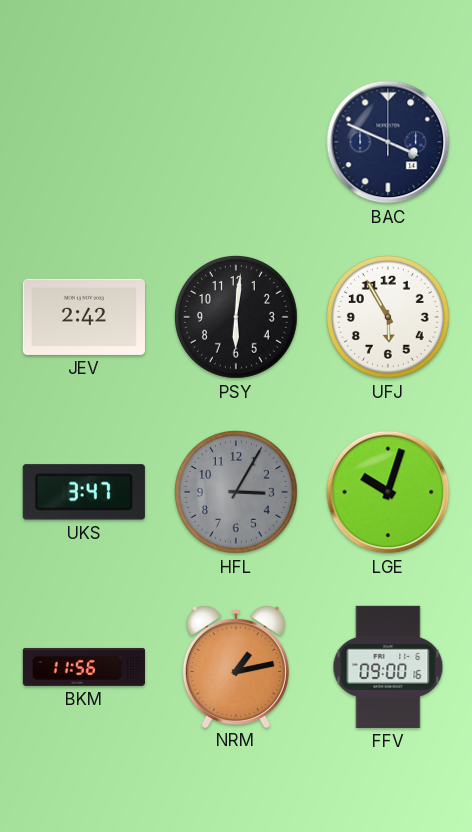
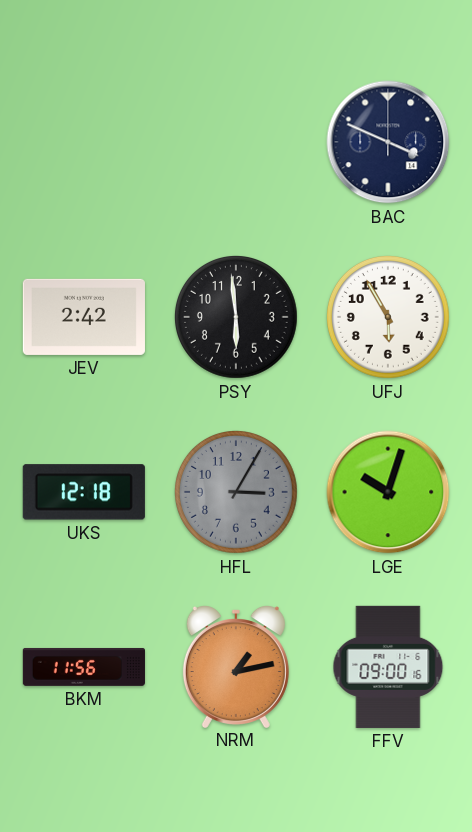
PSY: 6:01 -> 5:59 (237, 318)
UKS: 3:47 -> 12:18 (84, 492)
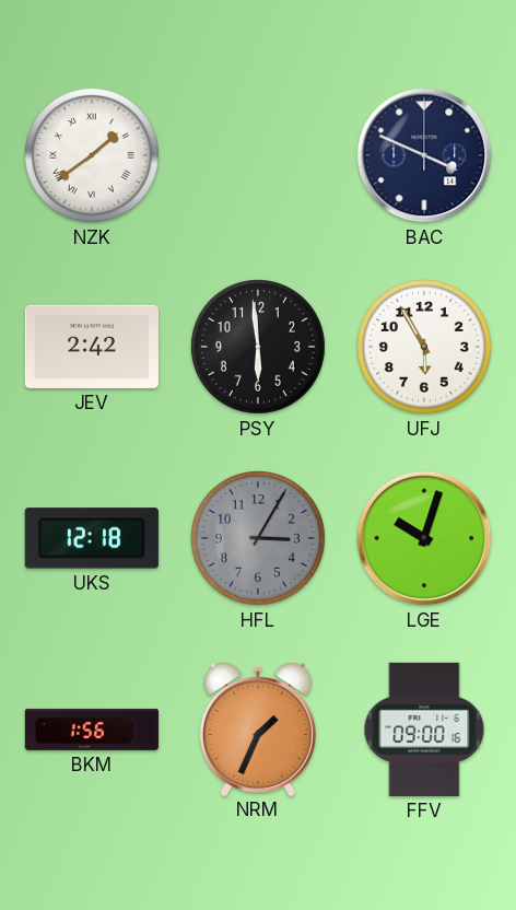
NZK: none -> 1:39 (93, 156)
BKM: 11:56 -> 1:56 (92, 730)
NRM: 1:13 -> 1:34 (258, 730)
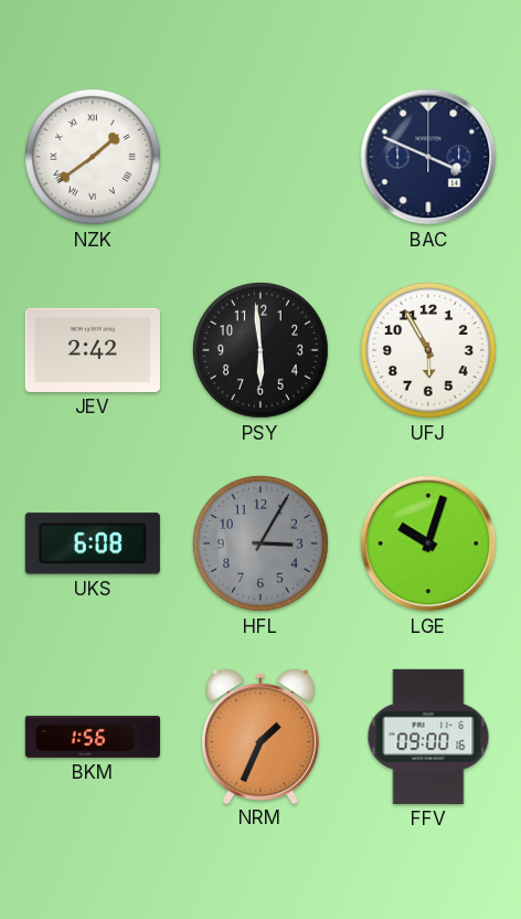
UKS: 12:18 -> 6:08 (93, 543)
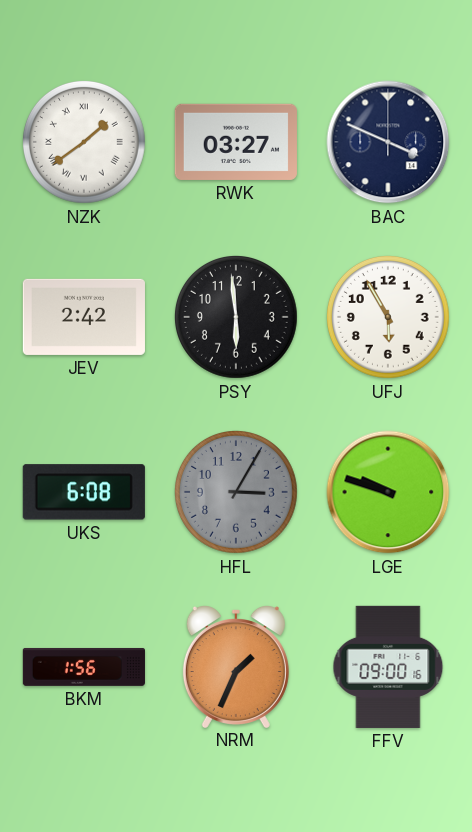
RWK: none -> 03:27 (236, 142)
LGE: 10:03 -> 9:48 (388, 492)
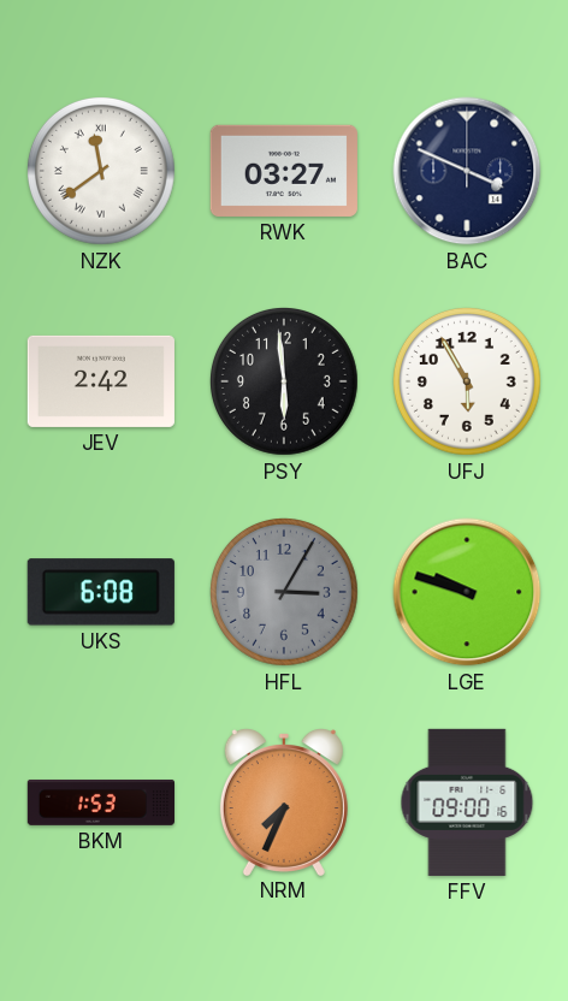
NZK: 1:39 -> 11:39 (102, 172)
BKM: 1:56 -> 1:53 (101, 802)
NRM: 1:34 -> 7:34 (284, 802)
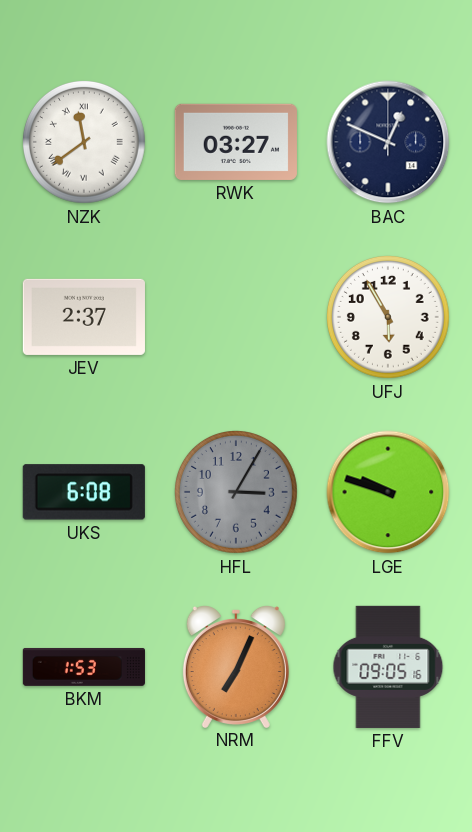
BAC: 3:49 -> 12:49 (388, 142)
JEV: 2:42 -> 2:37 (84, 317)
PSY: 5:59 -> none (285, 383)
NRM: 7:34 -> 7:04 (236, 667)
FFV: 09:00 -> 09:05 (388, 667)
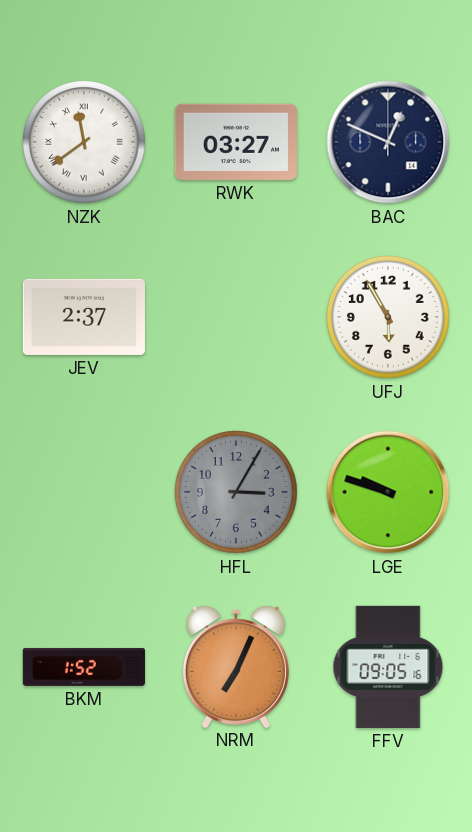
UKS: 6:08 -> none (84, 492)
BKM: 1:53 -> 1:52 (84, 667)
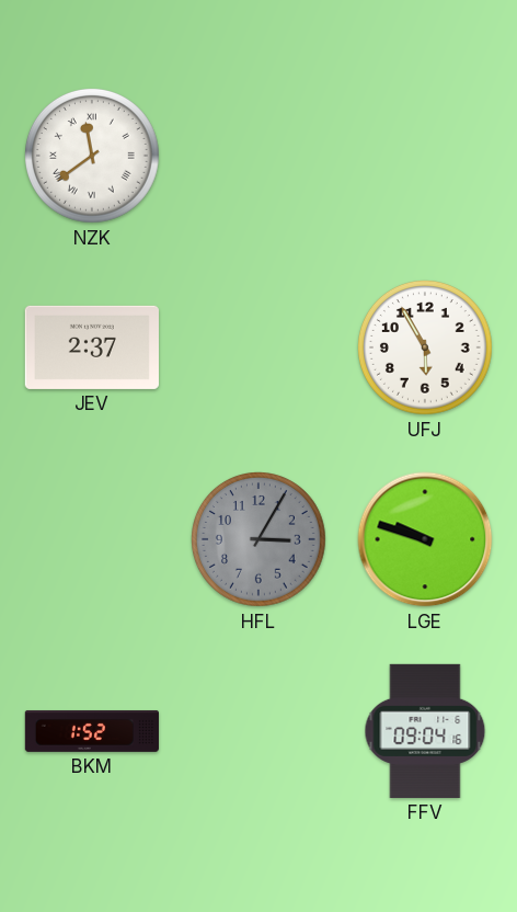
RWK: 03:27 -> none (236, 142)
BAC: 12:49 -> none (388, 142)
NRM: 7:04 -> none (236, 667)
FFV: 09:05 -> 09:04 (425, 731)
